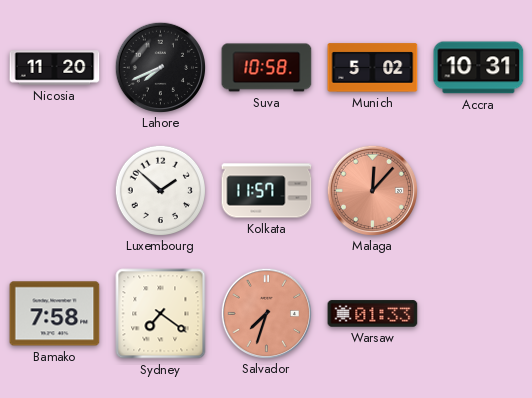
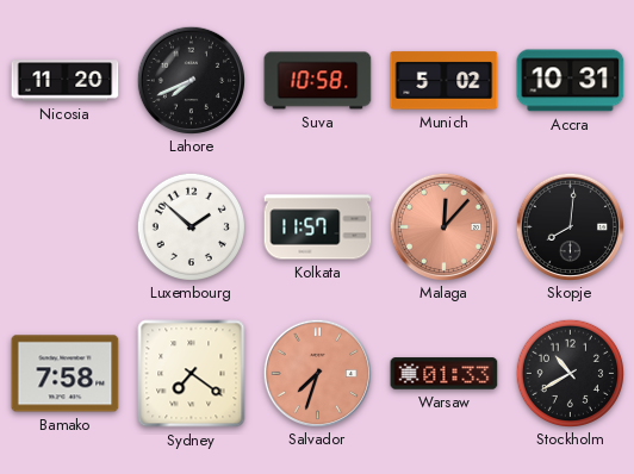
Skopje: none -> 8:01 (570, 226)
Stockholm: none -> 10:40 (570, 373)
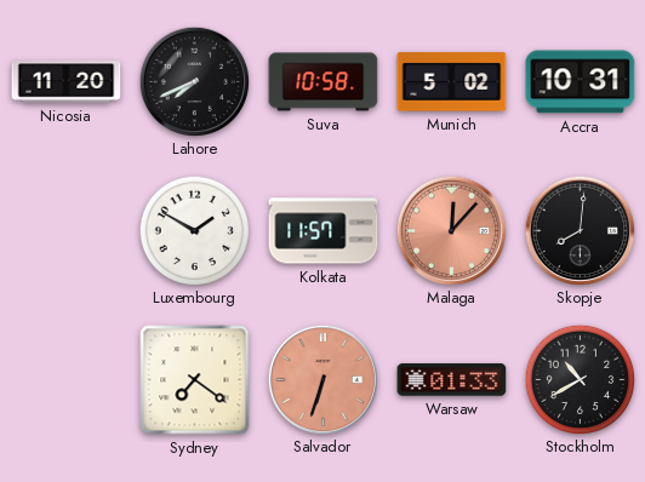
Luxembourg: 1:52 -> 1:50 (194, 230)
Bamako: 7:58 -> none (66, 374)
Salvador: 7:33 -> 6:33 (322, 379)
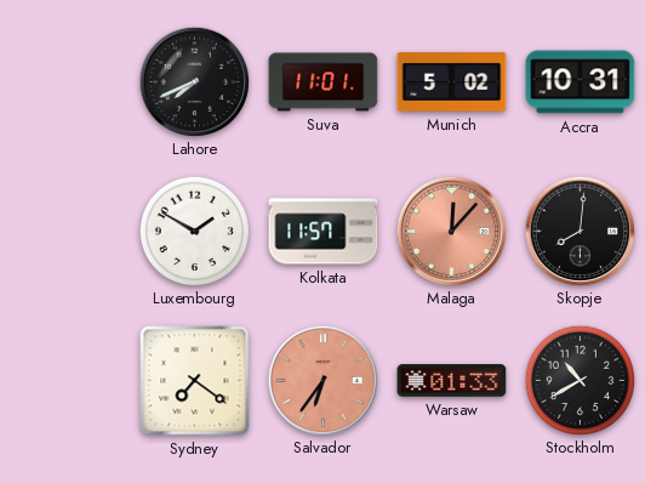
Nicosia: 11:20 -> none (67, 82)
Suva: 10:58 -> 11:01 (324, 83)
Salvador: 6:33 -> 6:36 (322, 380)
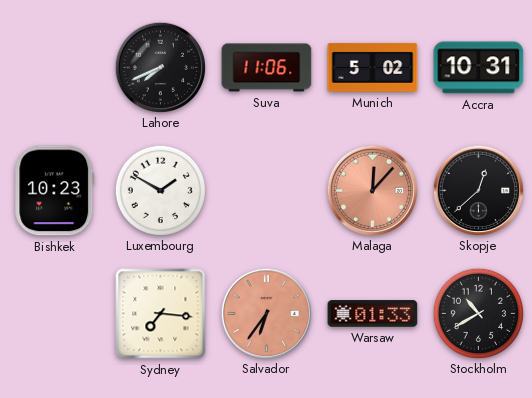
Suva: 11:01 -> 11:06 (267, 68)
Bishkek: none -> 10:23 (55, 191)
Kolkata: 11:57 -> none (324, 232)
Skopje: 8:01 -> 12:38 (478, 190)
Sydney: 7:21 -> 7:16 (161, 314)
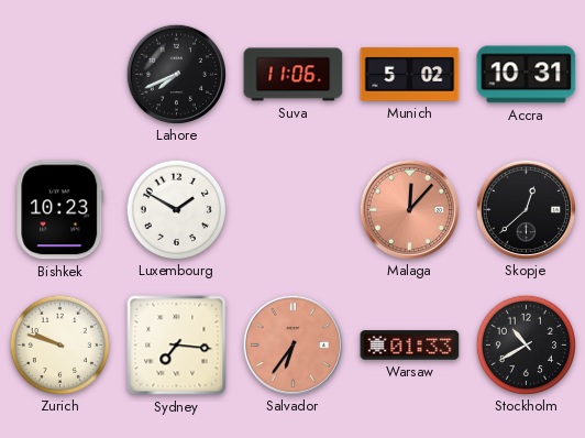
Zurich: none -> 9:48 (59, 344)
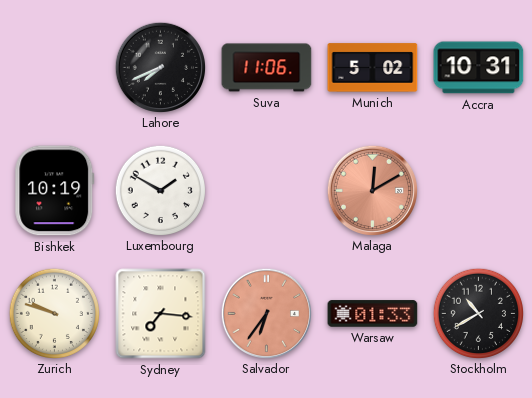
Bishkek: 10:23 -> 10:19 (55, 191)
Malaga: 12:07 -> 12:10 (372, 190)
Skopje: 12:38 -> none (526, 209)
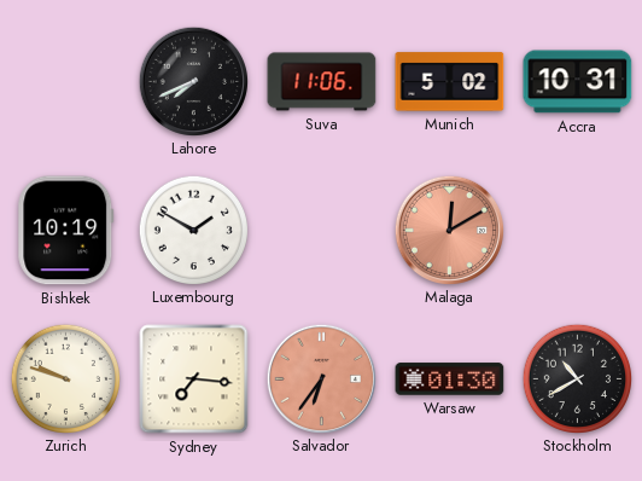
Warsaw: 01:33 -> 01:30 (450, 379)
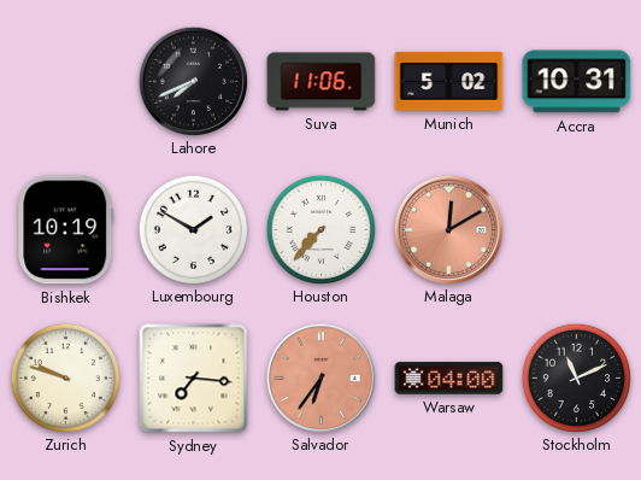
Houston: none -> 7:37 (320, 229)
Warsaw: 01:30 -> 04:00 (449, 379)
Stockholm: 10:40 -> 11:11 (576, 377)
